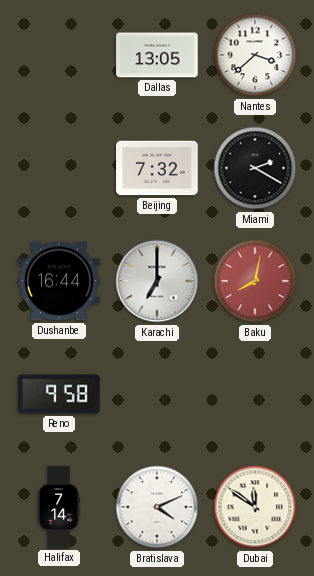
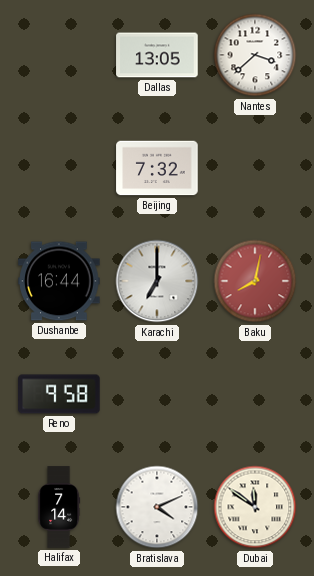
Miami: 2:20 -> none (255, 168)
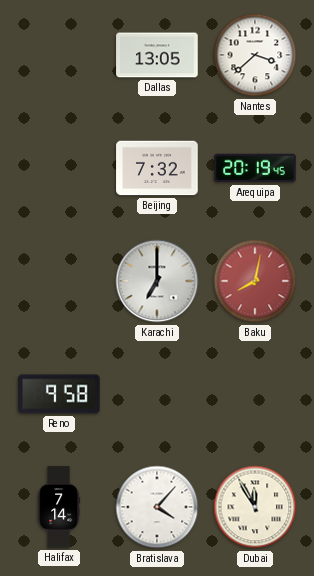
Arequipa: none -> 20:19 (255, 168)
Dushanbe: 16:44 -> none (59, 281)
Bratislava: 4:11 -> 4:07 (157, 507)
Dubai: 11:51 -> 11:55 (255, 507)
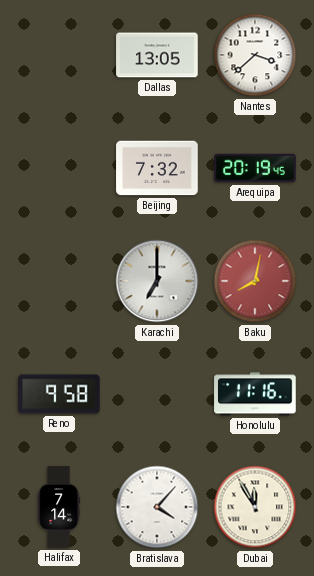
Honolulu: none -> 11:16 (255, 394)
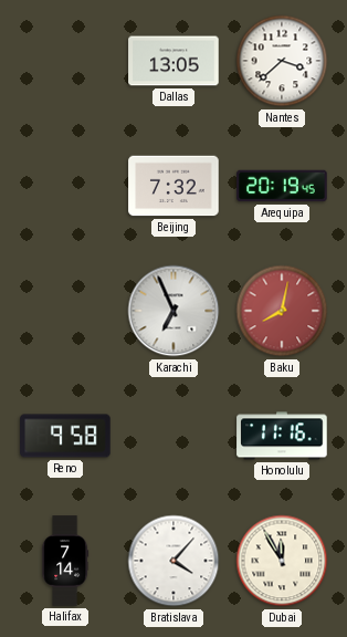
Karachi: 7:00 -> 6:56 (173, 311)
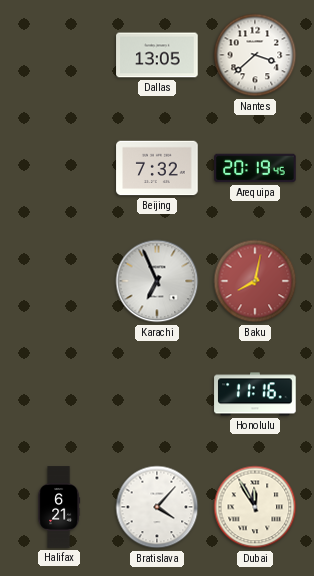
Reno: 9:58 -> none (65, 436)
Halifax: 7:14 -> 6:21 (59, 507)
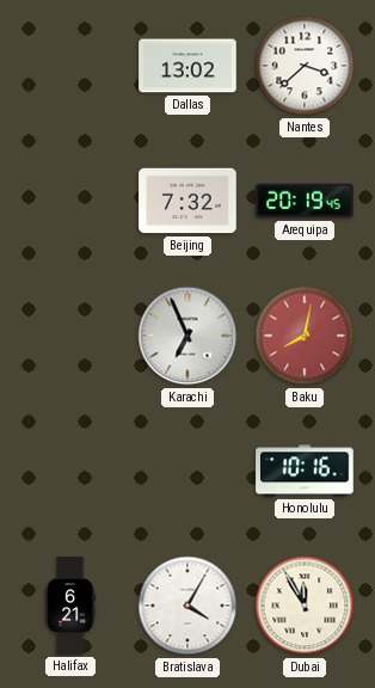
Dallas: 13:05 -> 13:02 (187, 66)
Honolulu: 11:16 -> 10:16 (305, 471)
Bratislava: 4:07 -> 4:05 (187, 606)
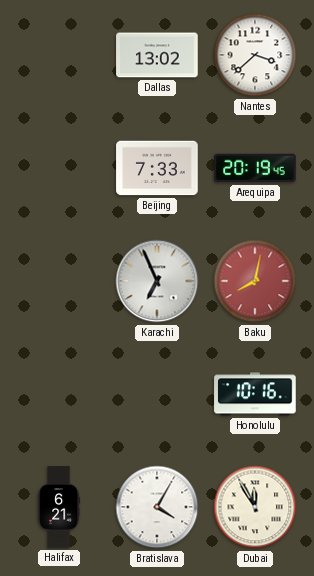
Beijing: 7:32 -> 7:33 (157, 168)
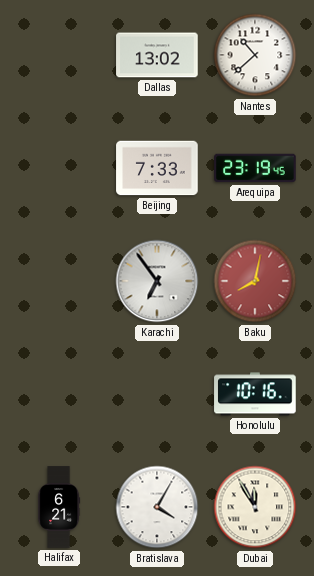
Nantes: 3:38 -> 10:38 (255, 55)
Arequipa: 20:19 -> 23:19 (255, 168)
Karachi: 6:56 -> 6:54 (157, 281)
